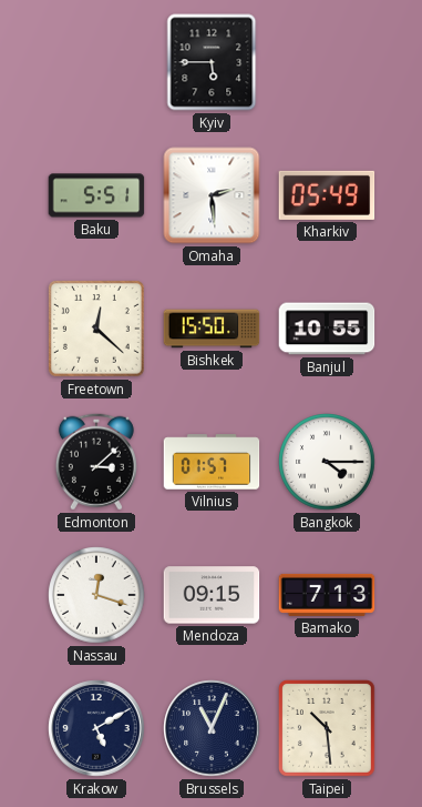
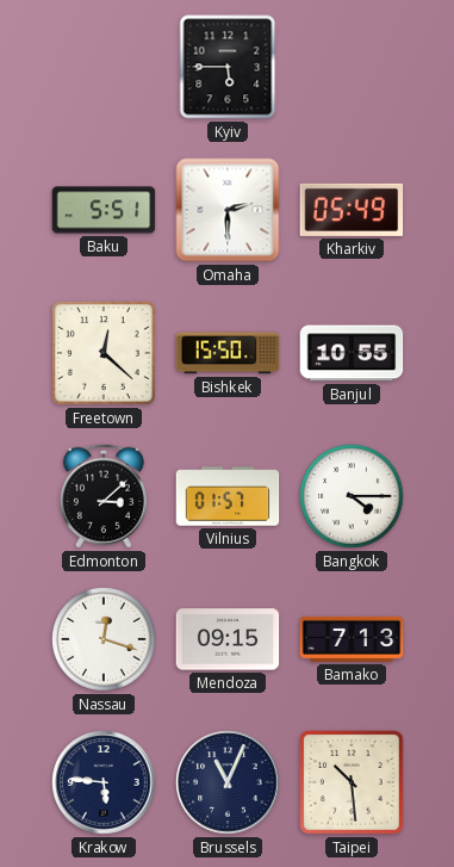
Omaha: 2:29 -> 2:30 (228, 210)
Krakow: 5:10 -> 5:46 (104, 782)
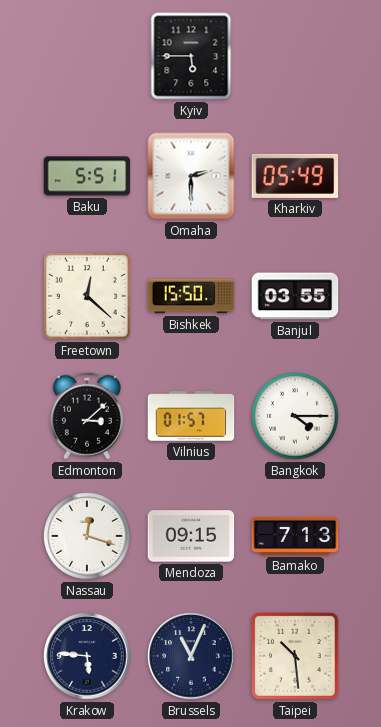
Banjul: 10:55 -> 03:55 (295, 296)
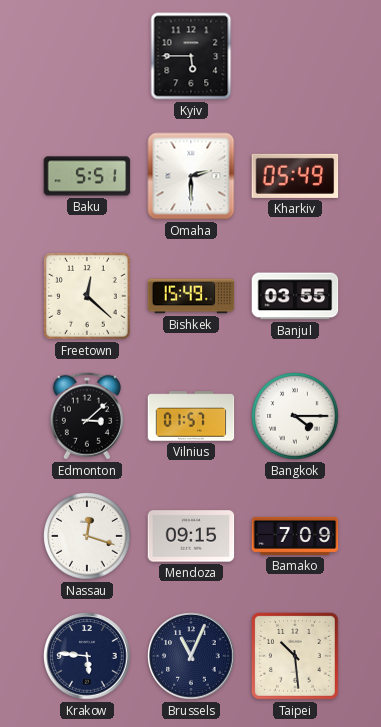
Bishkek: 15:50 -> 15:49 (191, 296)
Bamako: 7:13 -> 7:09 (295, 536)
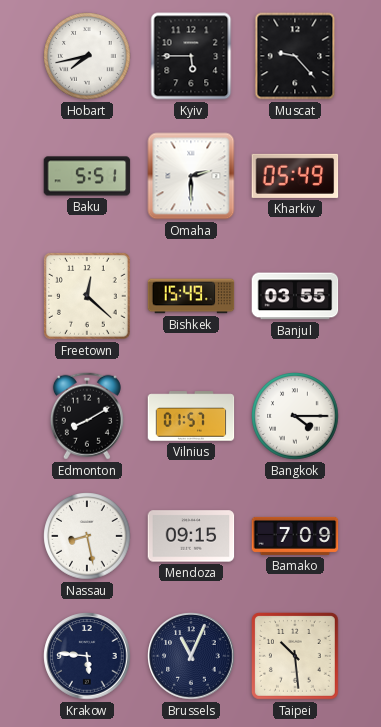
Hobart: none -> 7:43 (87, 56)
Muscat: none -> 9:23 (295, 56)
Edmonton: 3:08 -> 8:10 (87, 416)
Nassau: 12:18 -> 8:28 (87, 536)
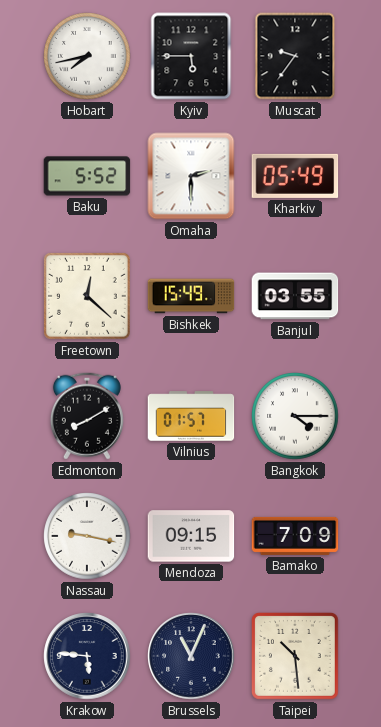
Muscat: 9:23 -> 9:36 (295, 56)
Baku: 5:51 -> 5:52 (87, 176)
Nassau: 8:28 -> 9:17 (87, 536)
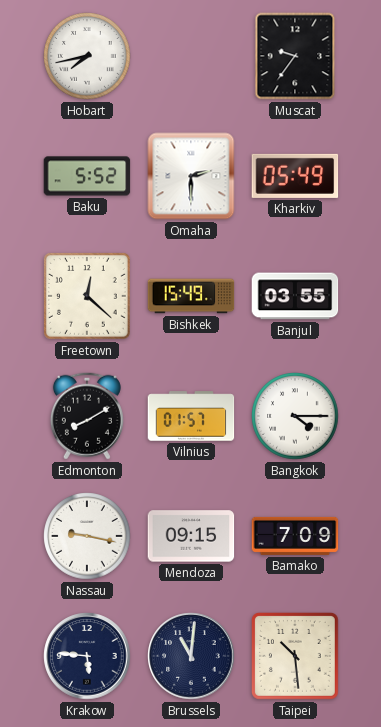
Kyiv: 5:45 -> none (191, 56)
Brussels: 11:04 -> 11:01 (191, 656)
